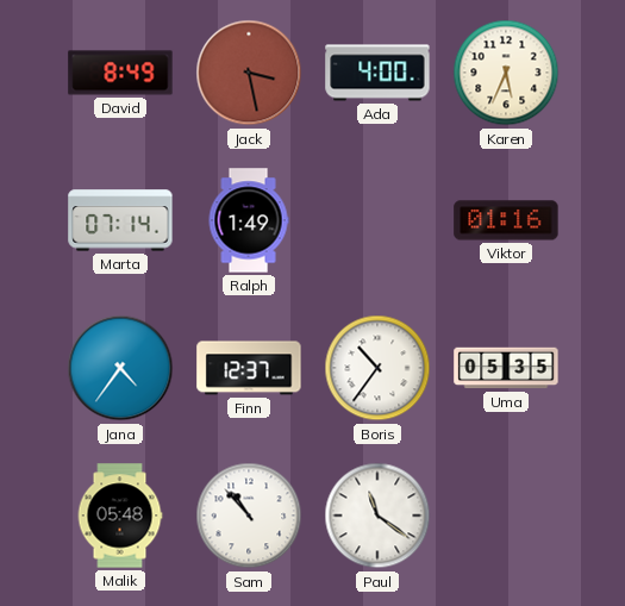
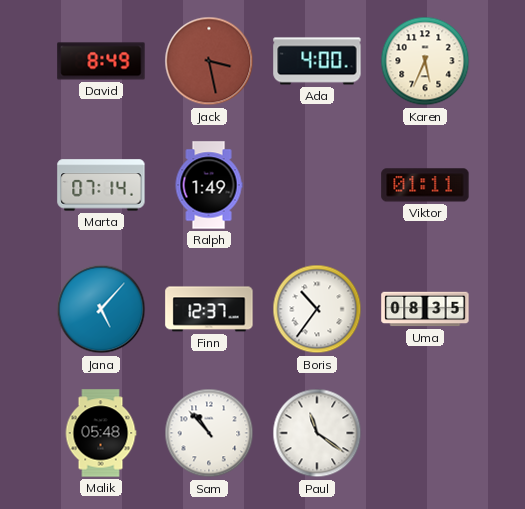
Viktor: 01:16 -> 01:11 (425, 185)
Jana: 4:36 -> 5:07 (101, 309)
Uma: 05:35 -> 08:35 (425, 309)
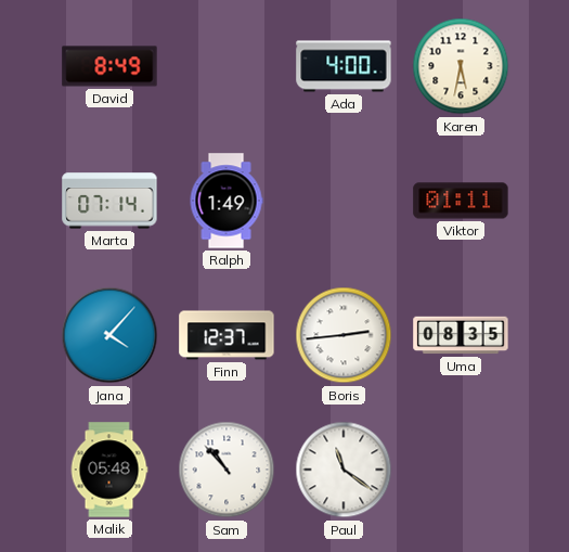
Jack: 3:28 -> none (209, 61)
Karen: 5:34 -> 5:32 (461, 66)
Jana: 5:07 -> 4:07 (109, 335)
Boris: 10:36 -> 2:44 (344, 335)
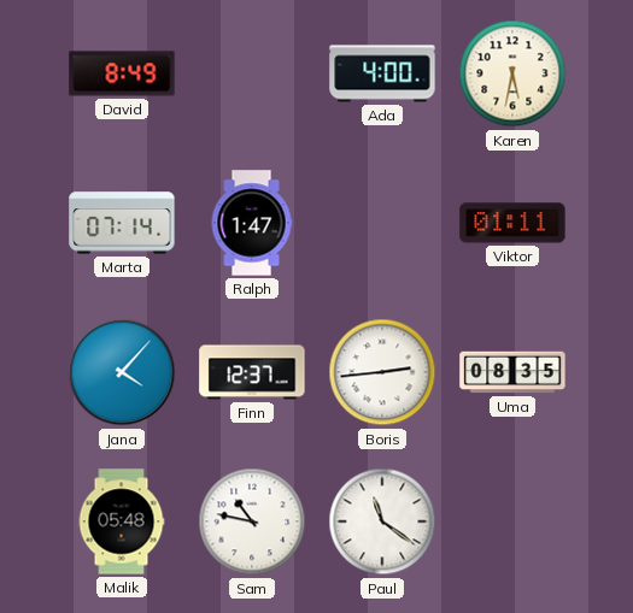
Ralph: 1:49 -> 1:47 (252, 223)
Sam: 10:53 -> 10:47 (252, 521)
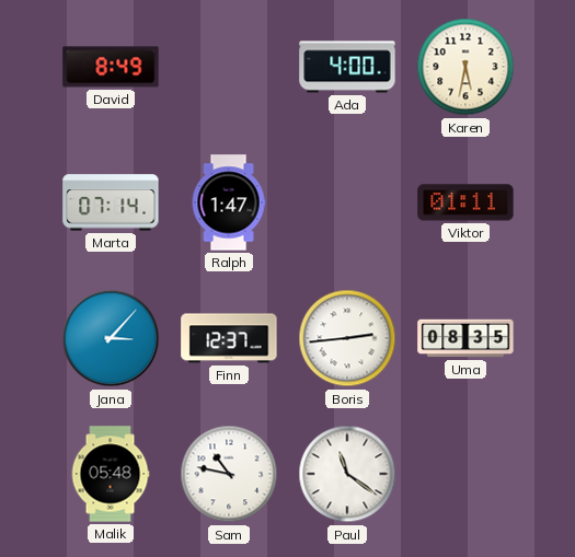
Jana: 4:07 -> 3:07 (111, 338)
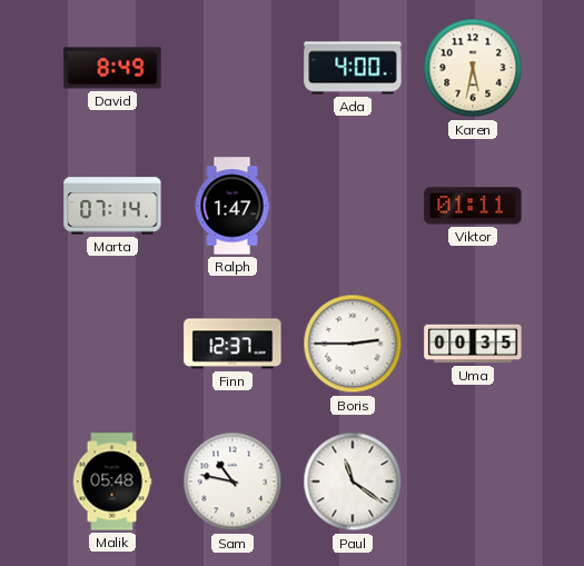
Jana: 3:07 -> none (111, 338)
Boris: 2:44 -> 2:45 (353, 344)
Uma: 08:35 -> 00:35 (473, 344)
